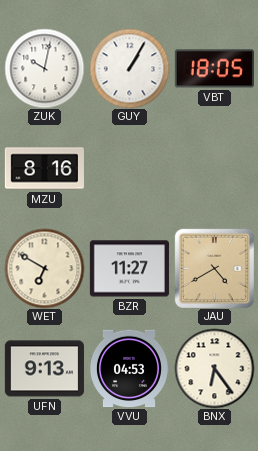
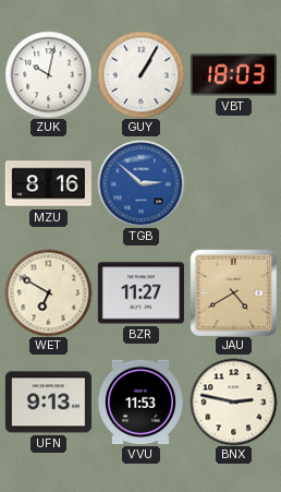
VBT: 18:05 -> 18:03 (233, 75)
TGB: none -> 2:52 (140, 183)
VVU: 04:53 -> 11:53 (140, 403)
BNX: 6:24 -> 2:47 (233, 401)
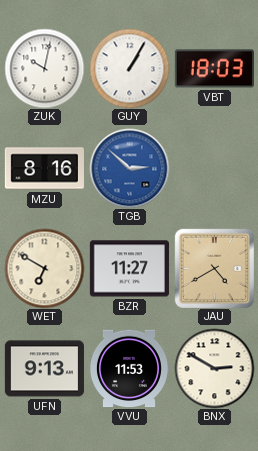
BNX: 2:47 -> 2:50 (214, 368)
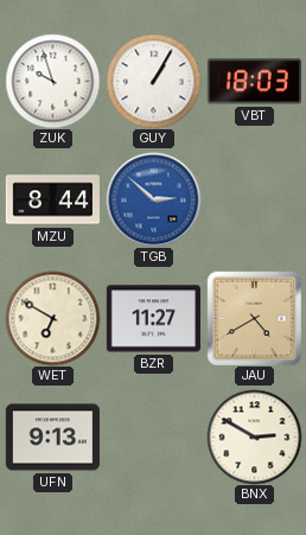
ZUK: 10:02 -> 9:57 (52, 81)
MZU: 8:16 -> 8:44 (52, 200)
VVU: 11:53 -> none (129, 369)
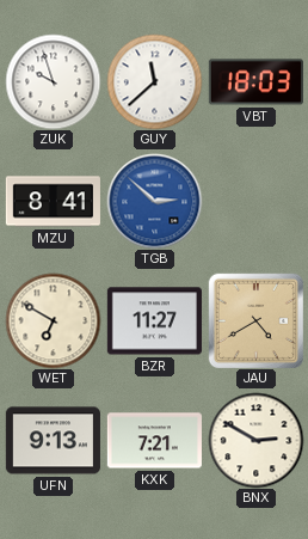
GUY: 1:05 -> 11:38 (154, 81)
MZU: 8:44 -> 8:41 (53, 202)
KXK: none -> 7:21 (154, 441)
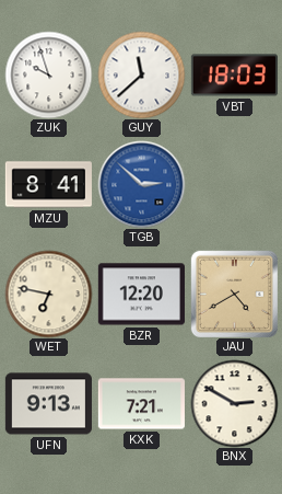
WET: 6:50 -> 6:47 (48, 294)
BZR: 11:27 -> 12:20 (141, 295)
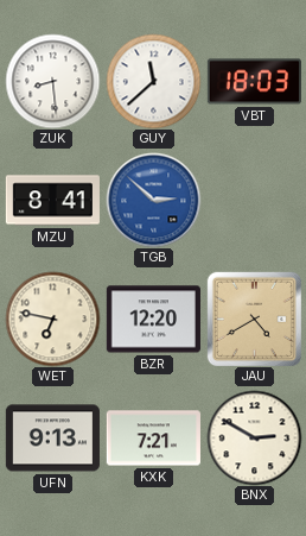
ZUK: 9:57 -> 8:29 (52, 81)
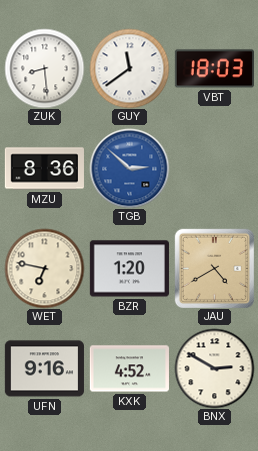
GUY: 11:38 -> 11:39 (129, 68)
MZU: 8:41 -> 8:36 (44, 169)
BZR: 12:20 -> 1:20 (129, 269)
UFN: 9:13 -> 9:16 (44, 369)
KXK: 7:21 -> 4:52 (129, 369)
